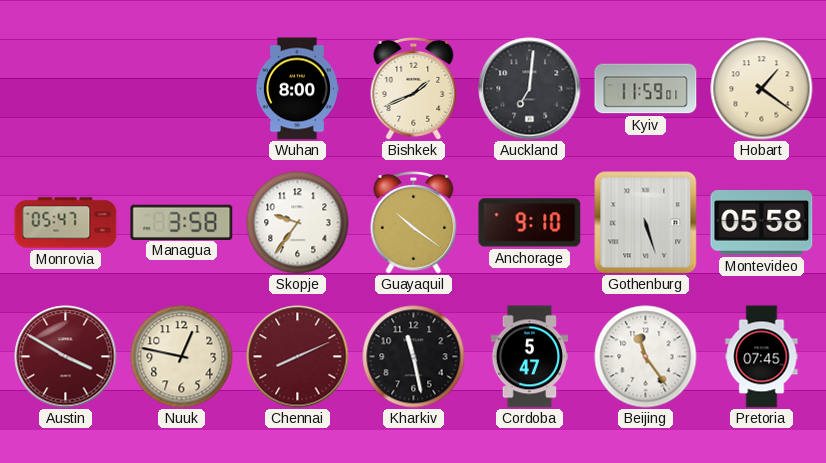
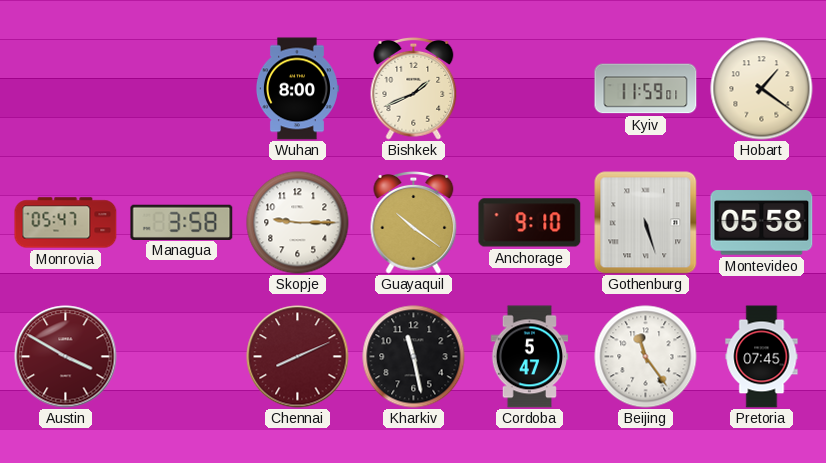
Auckland: 7:01 -> none (530, 89)
Skopje: 9:36 -> 9:15 (298, 223)
Nuuk: 12:47 -> none (182, 357)
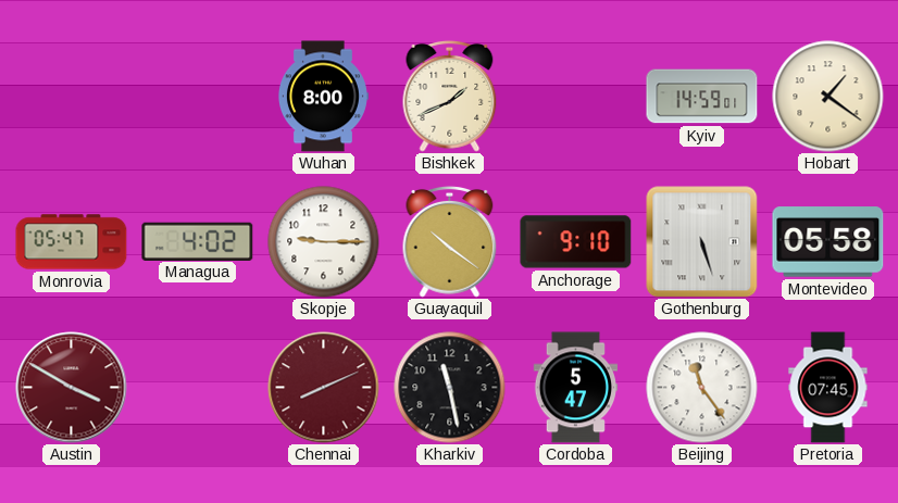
Kyiv: 11:59 -> 14:59 (702, 97)
Managua: 3:58 -> 4:02 (198, 241)
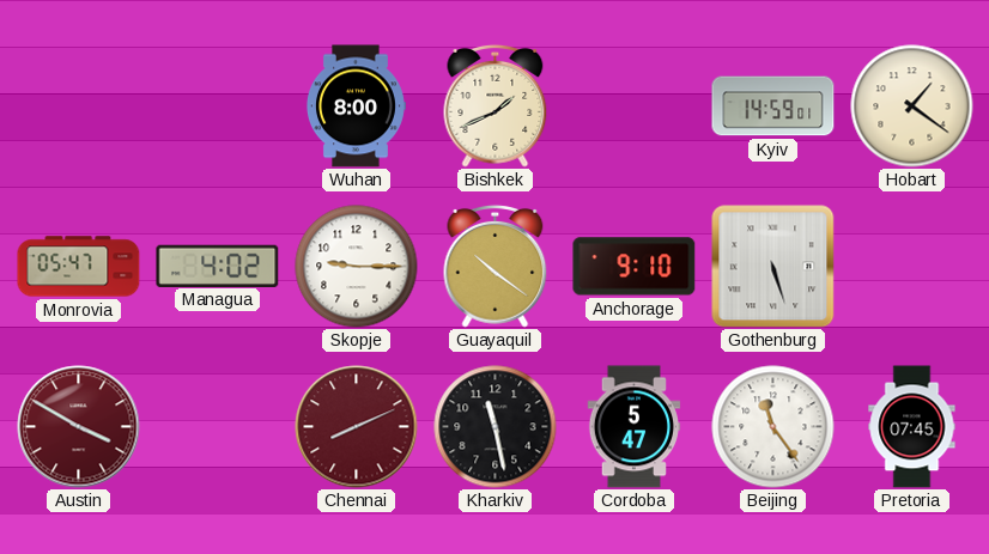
Montevideo: 05:58 -> none (828, 242)
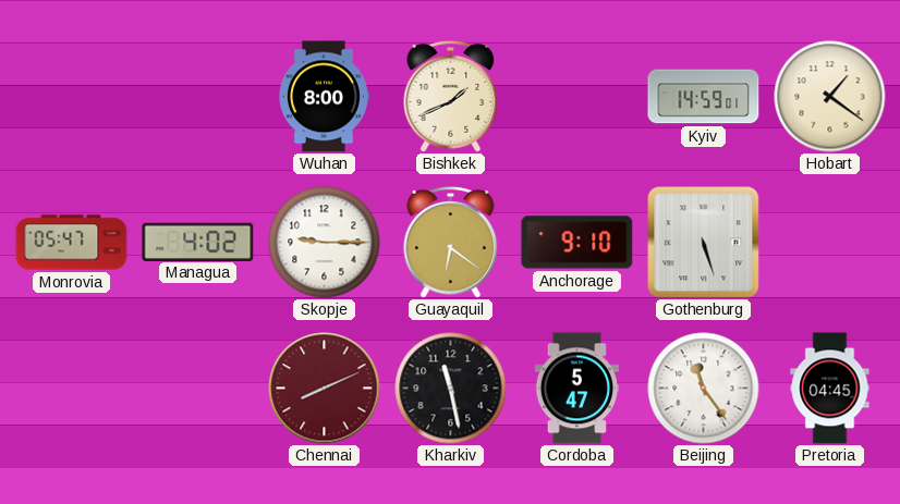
Guayaquil: 10:21 -> 6:21 (451, 242)
Austin: 3:50 -> none (79, 427)
Pretoria: 07:45 -> 04:45 (830, 389)
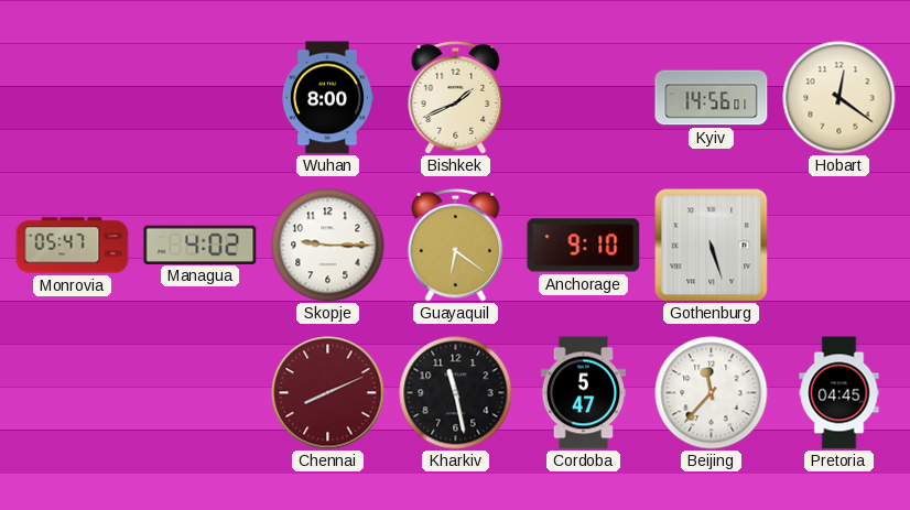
Kyiv: 14:59 -> 14:56 (712, 98)
Hobart: 1:21 -> 12:21 (839, 98)
Beijing: 11:24 -> 11:37 (712, 393)
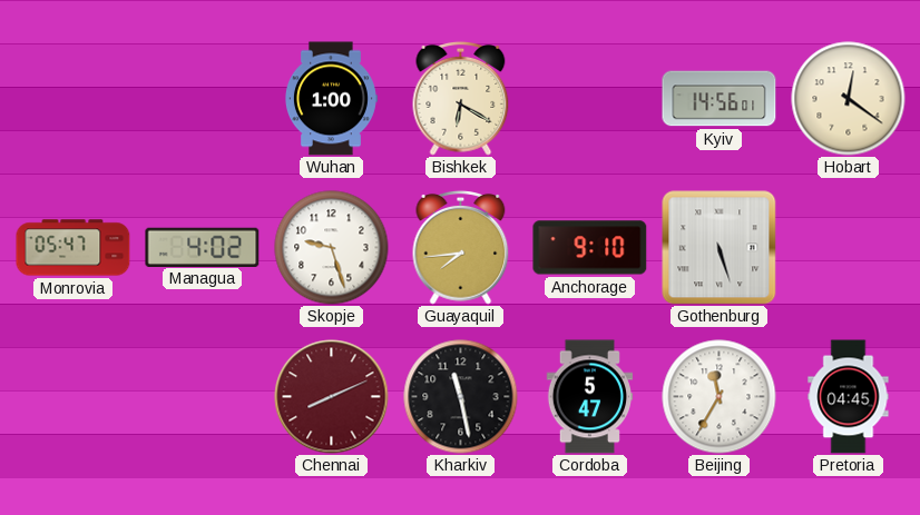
Wuhan: 8:00 -> 1:00 (331, 99)
Bishkek: 1:41 -> 6:20 (461, 98)
Skopje: 9:15 -> 9:27 (332, 248)
Guayaquil: 6:21 -> 7:44 (461, 247)
Beijing: 11:37 -> 11:35 (720, 397)
